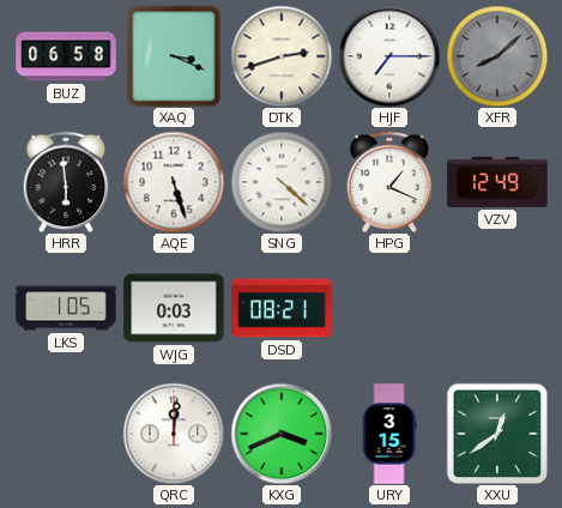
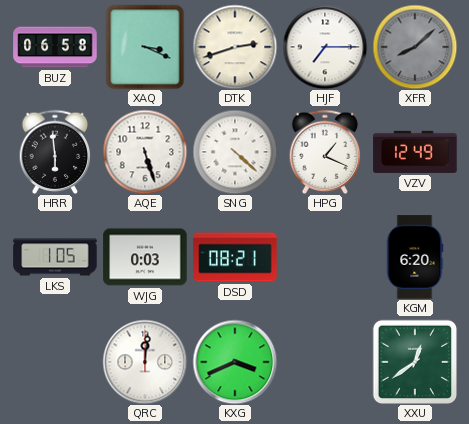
KGM: none -> 6:20 (415, 257)
URY: 3:15 -> none (389, 434)
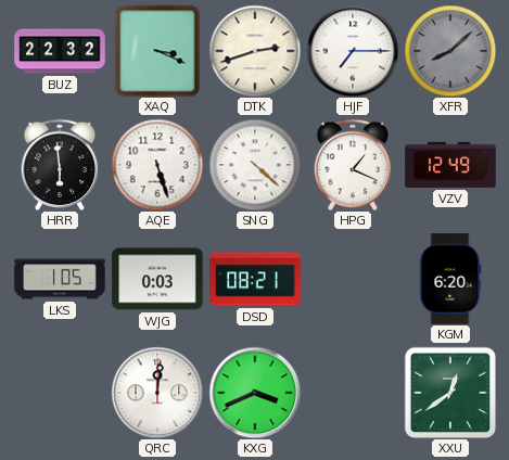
BUZ: 06:58 -> 22:32 (60, 51)
